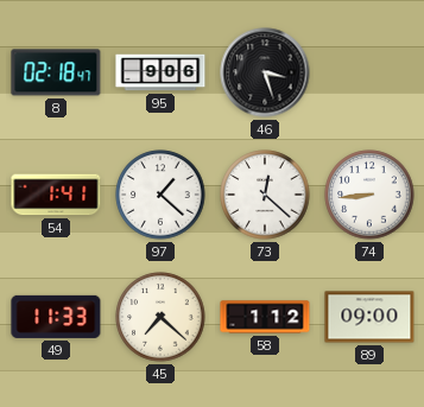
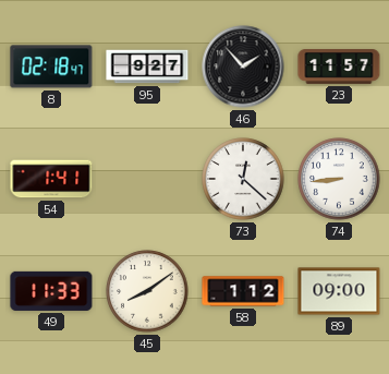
95: 9:06 -> 9:27 (147, 67)
46: 3:27 -> 1:53 (243, 67)
23: none -> 11:57 (339, 68)
97: 1:22 -> none (160, 195)
45: 7:22 -> 8:09 (147, 291)
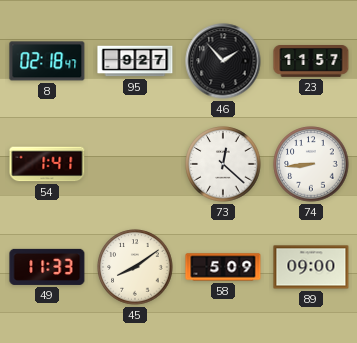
58: 1:12 -> 5:09 (223, 267)
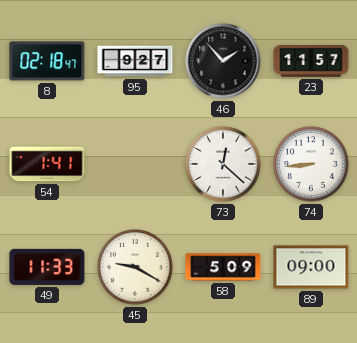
45: 8:09 -> 9:20 (135, 267)
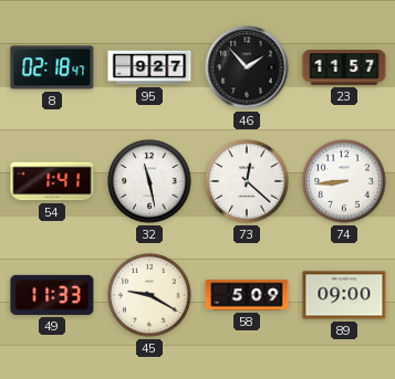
32: none -> 11:28 (149, 181)
